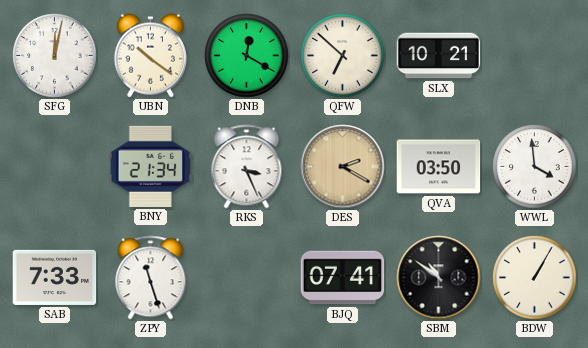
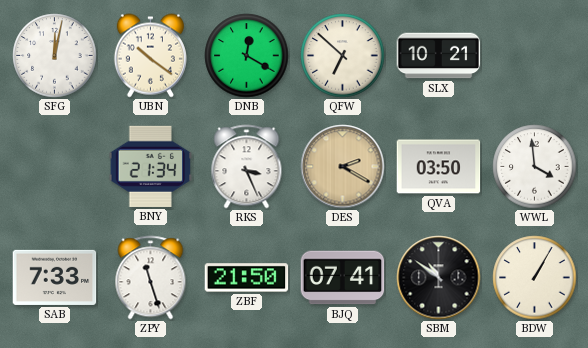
ZBF: none -> 21:50 (247, 278)
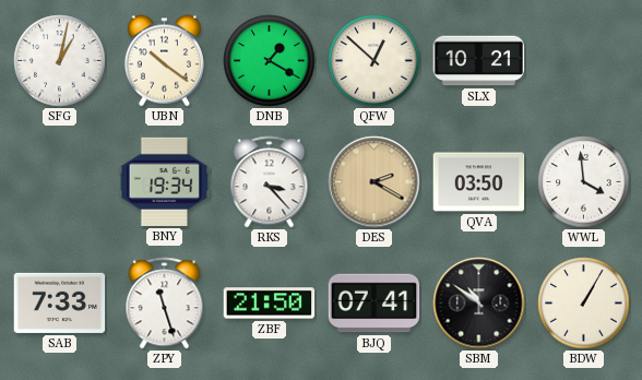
SFG: 12:02 -> 1:02 (60, 61)
DNB: 12:20 -> 1:20 (270, 61)
QFW: 6:52 -> 12:52 (374, 61)
BNY: 21:34 -> 19:34 (165, 181)
RKS: 3:26 -> 3:23 (270, 182)
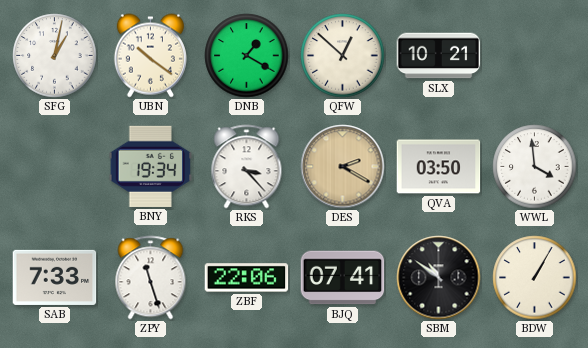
ZBF: 21:50 -> 22:06 (247, 278)
